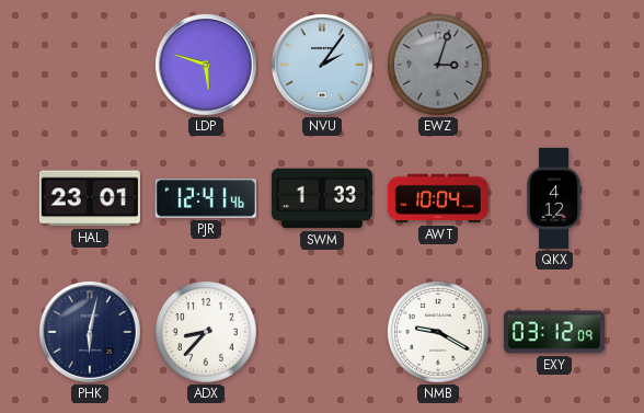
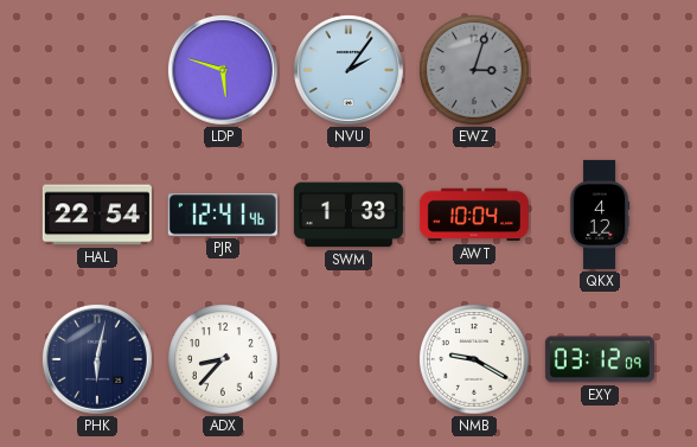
HAL: 23:01 -> 22:54 (97, 215)
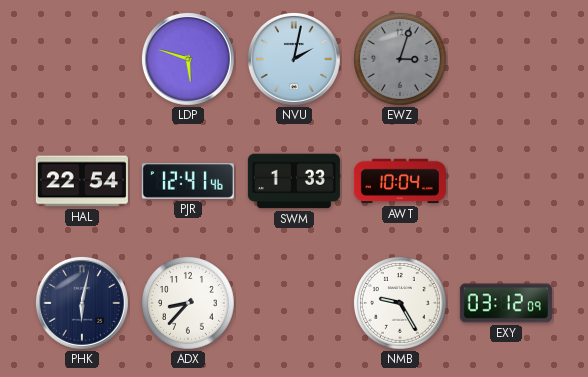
NVU: 2:06 -> 2:02 (294, 59)
QKX: 4:12 -> none (600, 215)
NMB: 9:20 -> 9:25 (401, 304)
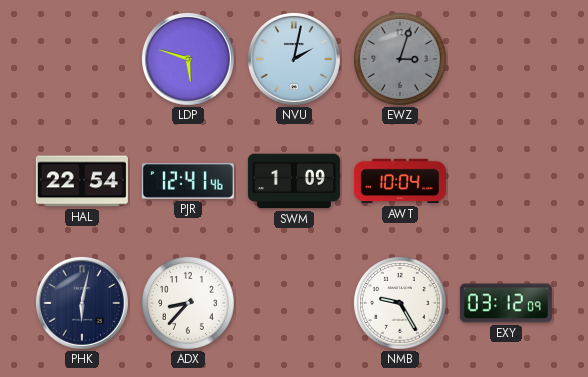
SWM: 1:33 -> 1:09 (294, 181)
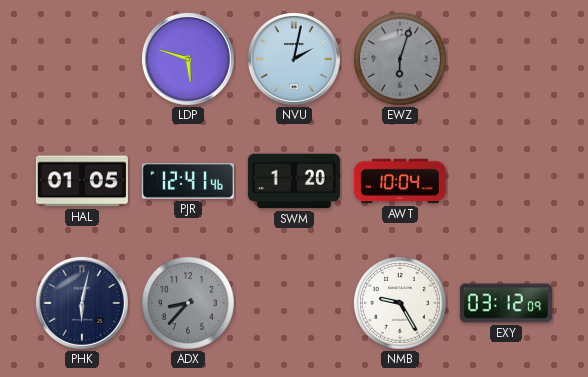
EWZ: 3:03 -> 6:03 (401, 60)
HAL: 22:54 -> 01:05 (82, 181)
SWM: 1:09 -> 1:20 (294, 181)
ADX dial: white -> grey (189, 304)
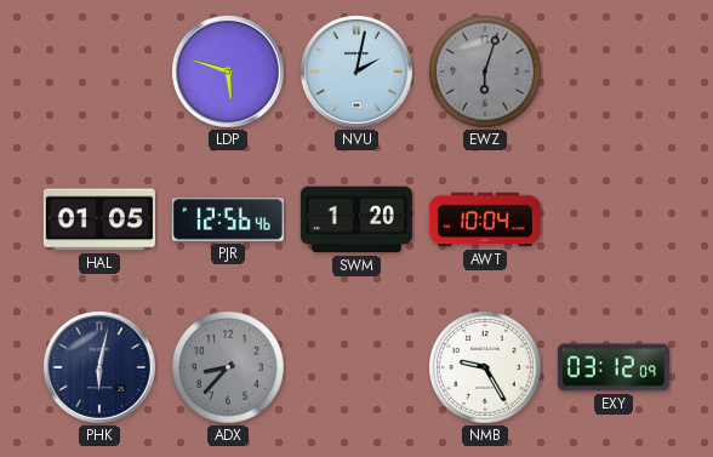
PJR: 12:41 -> 12:56 (228, 219)
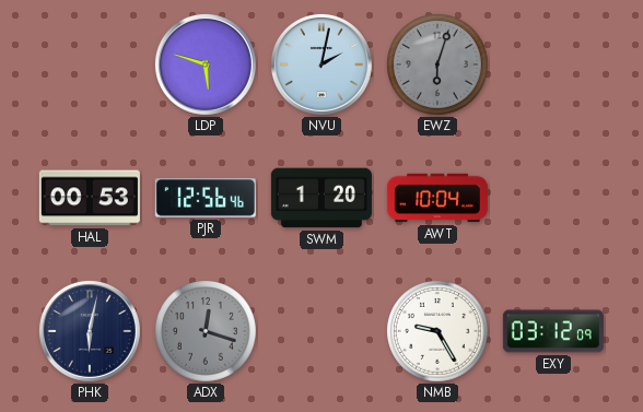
HAL: 01:05 -> 00:53 (90, 198)
ADX: 8:37 -> 12:18 (207, 332)
